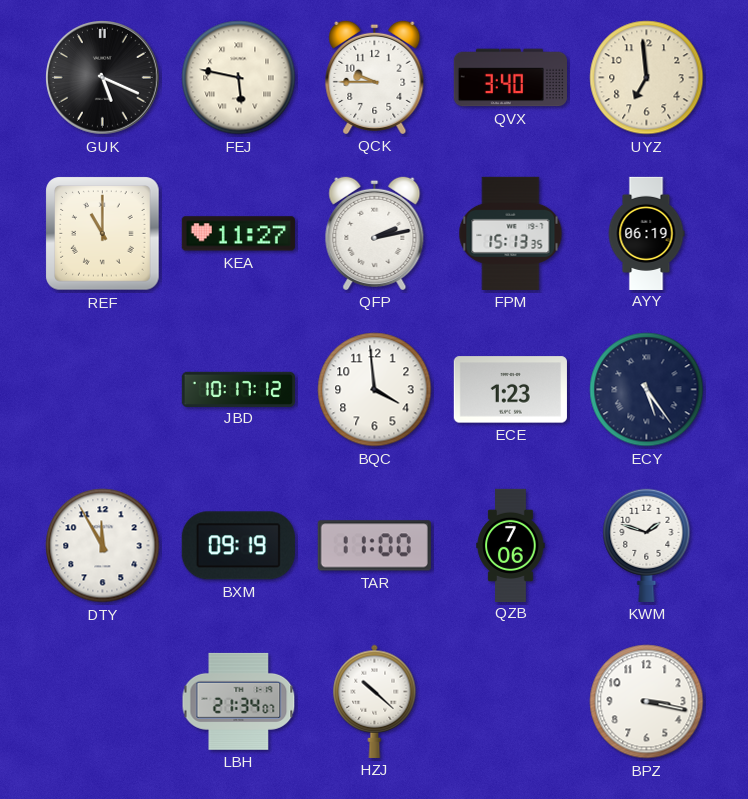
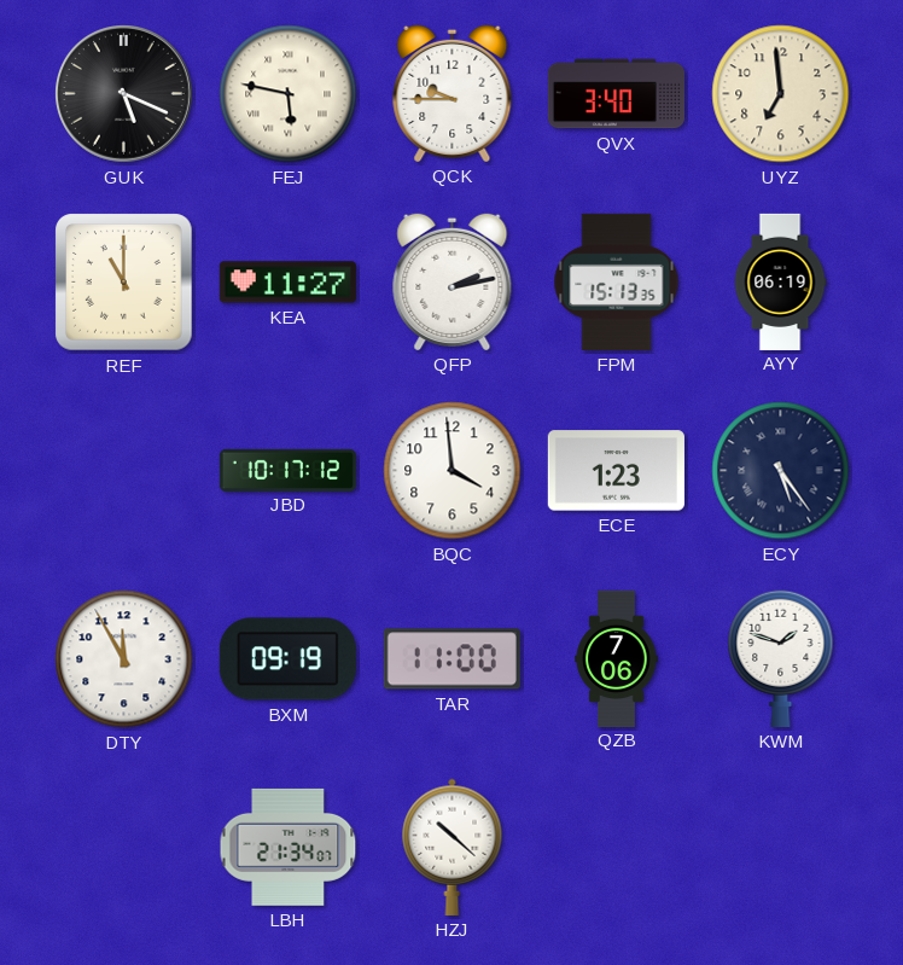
BPZ: 3:17 -> none (647, 702)
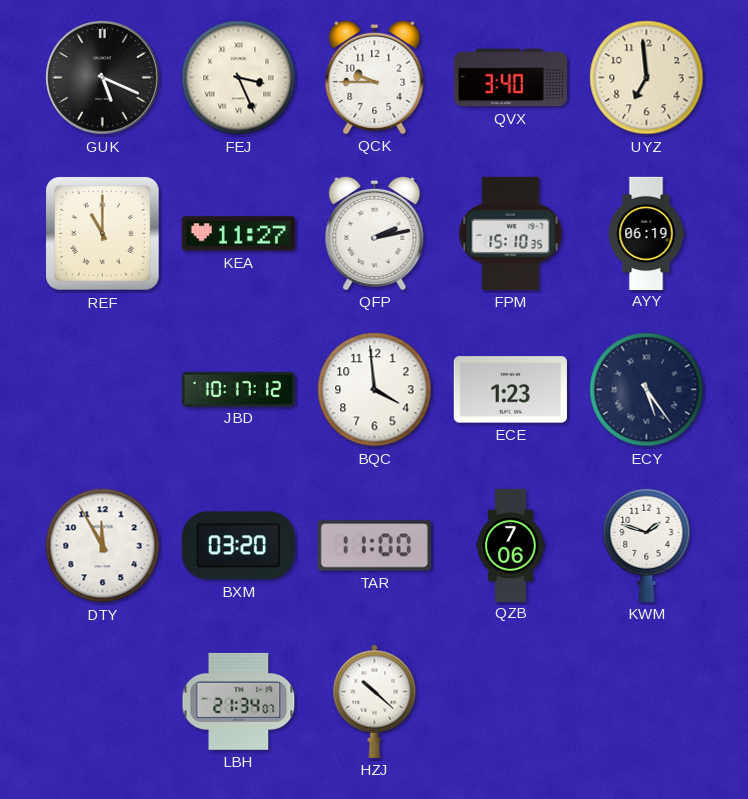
FEJ: 5:47 -> 3:26 (239, 78)
FPM: 15:13 -> 15:10 (511, 233)
BXM: 09:19 -> 03:20 (238, 546)
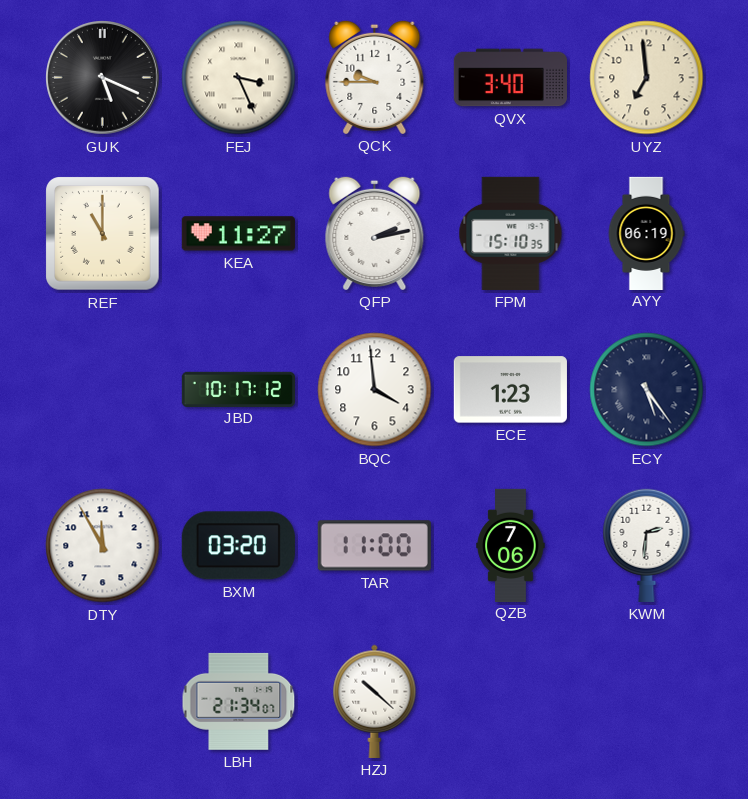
KWM: 1:48 -> 2:31 (647, 545)
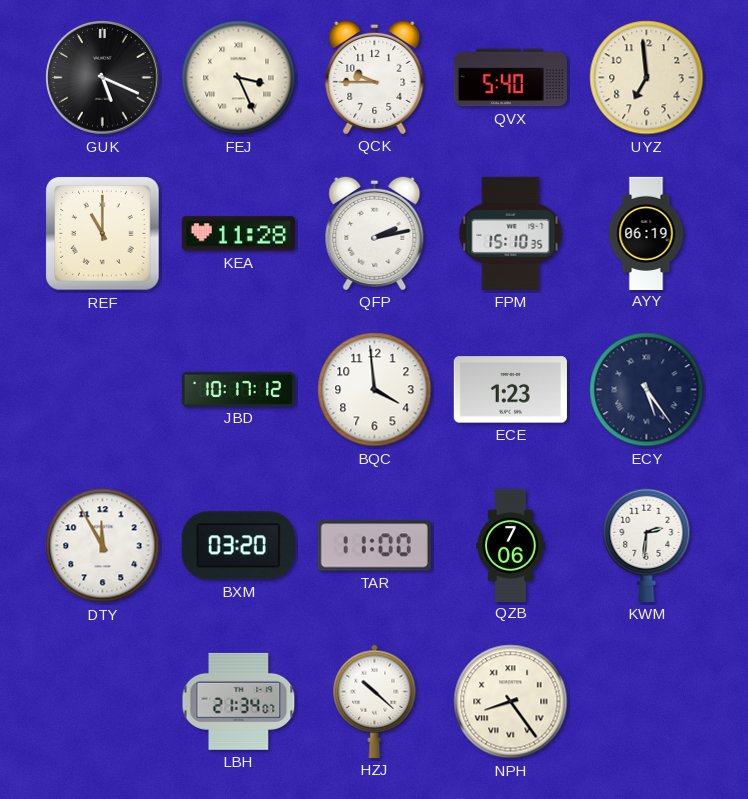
QVX: 3:40 -> 5:40 (510, 78)
KEA: 11:27 -> 11:28 (238, 234)
NPH: none -> 8:24 (511, 702)
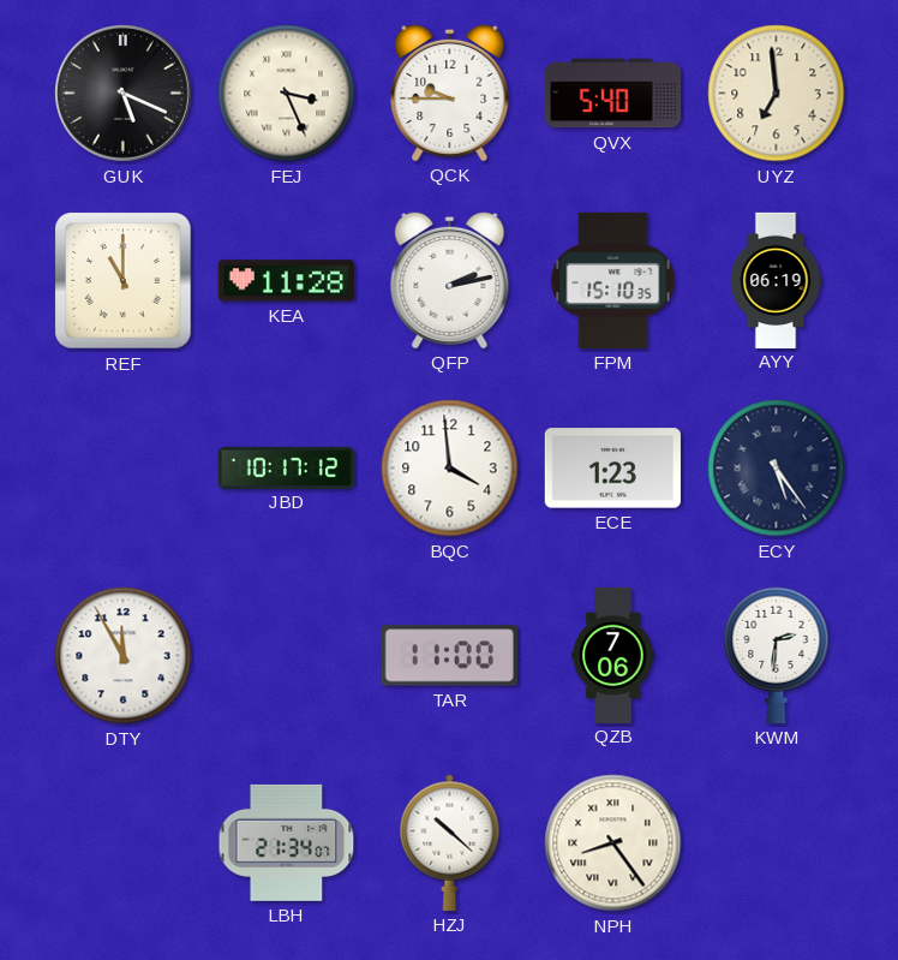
BXM: 03:20 -> none (238, 546)
